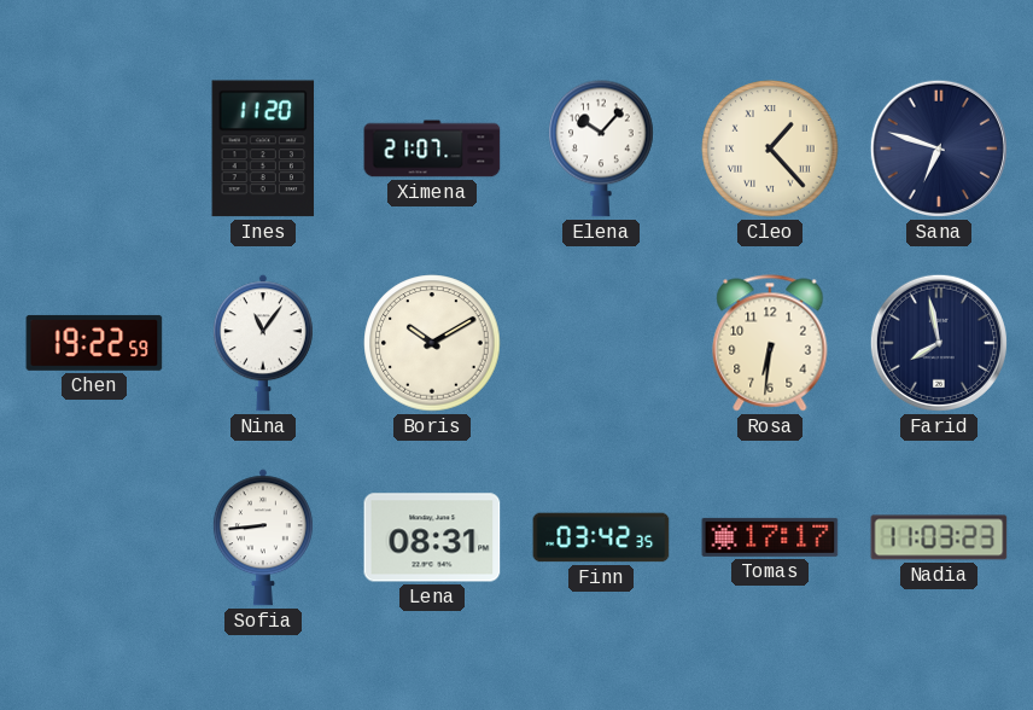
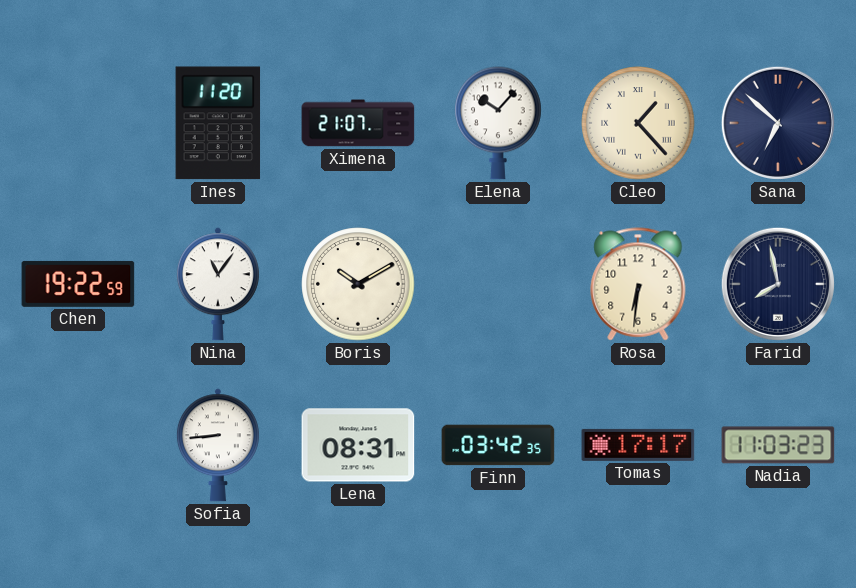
Sana: 6:48 -> 6:52 (778, 123)
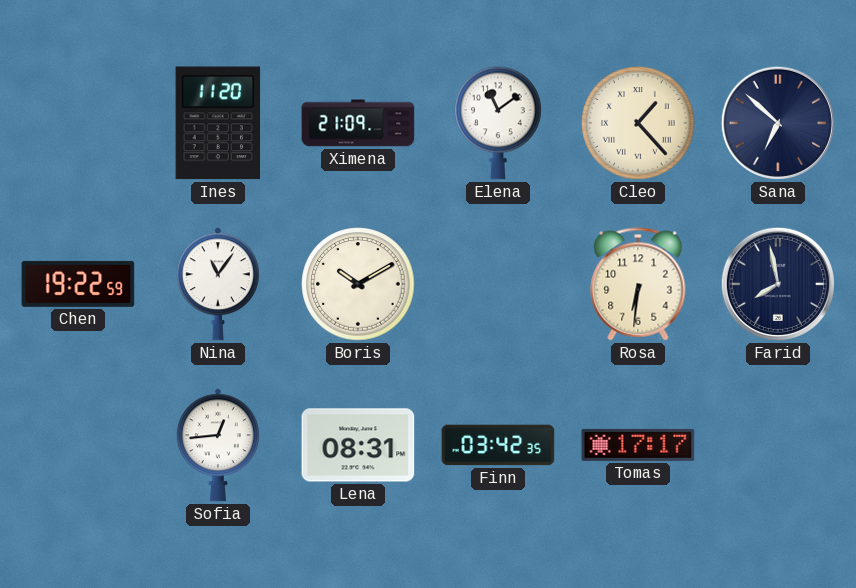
Ximena: 21:07 -> 21:09 (358, 123)
Elena: 10:07 -> 11:09 (498, 123)
Sofia: 8:44 -> 12:44 (218, 445)
Nadia: 11:03 -> none (778, 445)
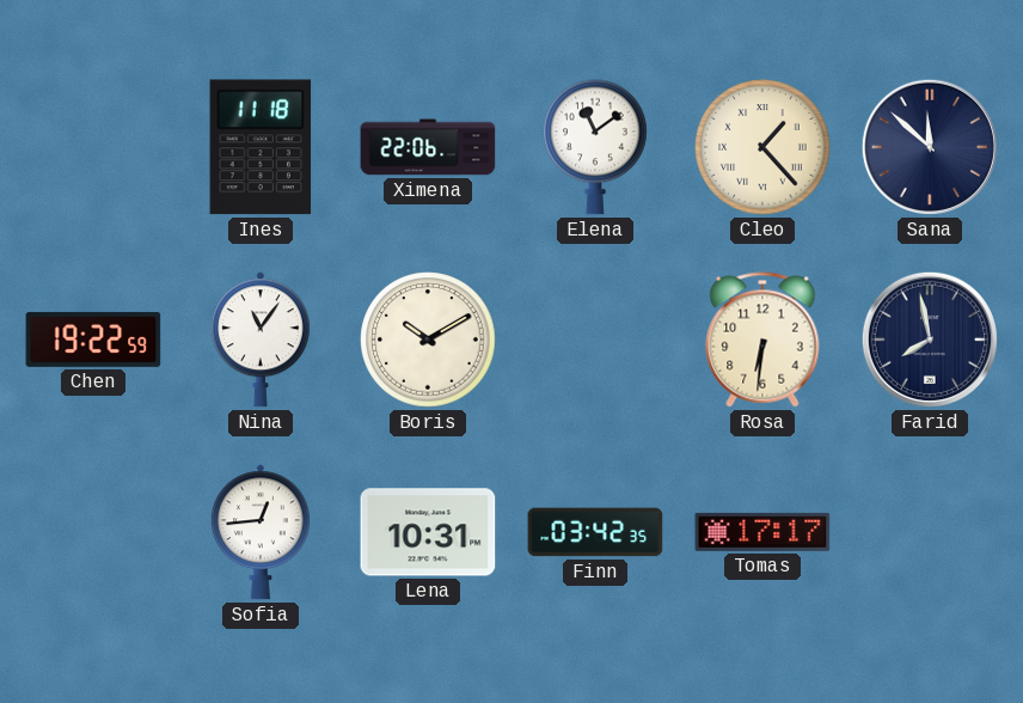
Ines: 11:20 -> 11:18 (261, 147)
Ximena: 21:09 -> 22:06 (428, 147)
Sana: 6:52 -> 11:52 (930, 147)
Lena: 08:31 -> 10:31 (428, 532)
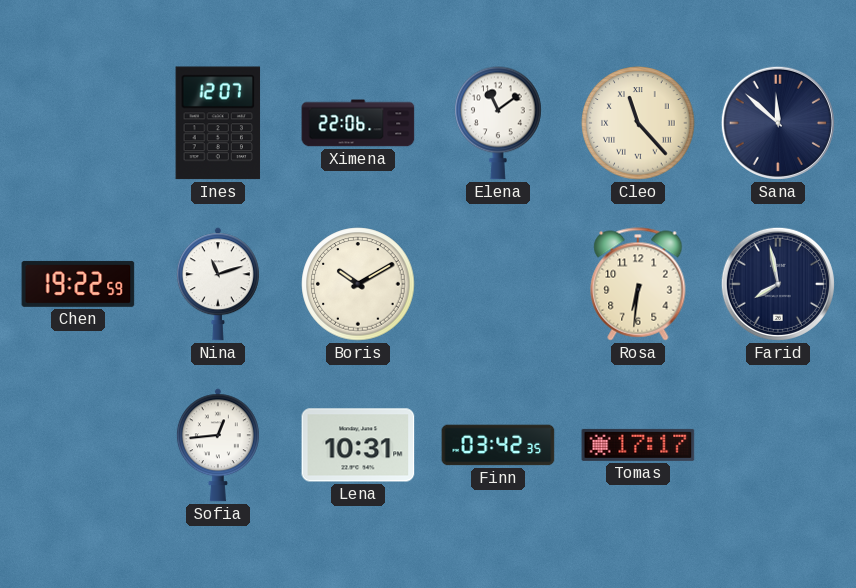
Ines: 11:18 -> 12:07 (218, 123)
Cleo: 1:23 -> 11:23 (638, 123)
Nina: 11:06 -> 11:12 (218, 284)
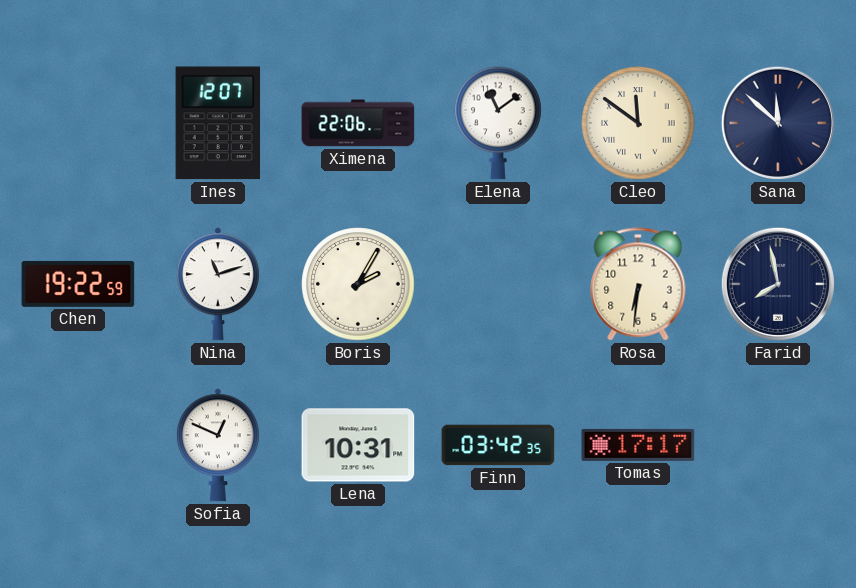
Cleo: 11:23 -> 11:51 (638, 123)
Boris: 10:10 -> 2:05 (358, 284)
Sofia: 12:44 -> 12:49 (218, 445)
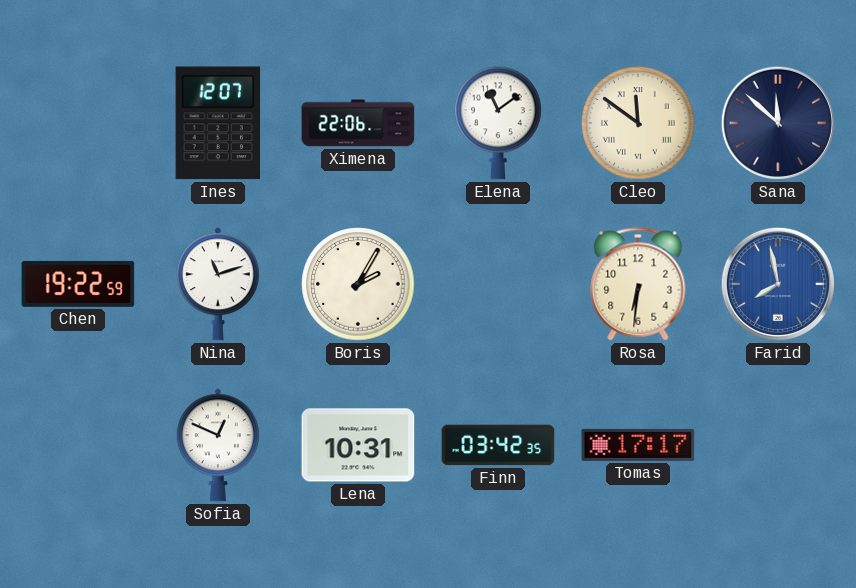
Farid dial: navy -> blue (778, 284)
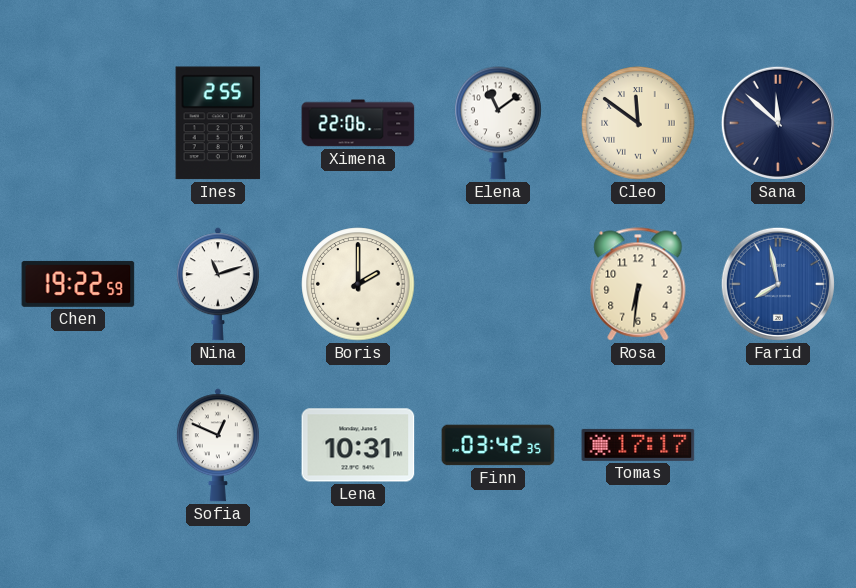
Ines: 12:07 -> 2:55 (218, 123)
Boris: 2:05 -> 2:00 (358, 284)
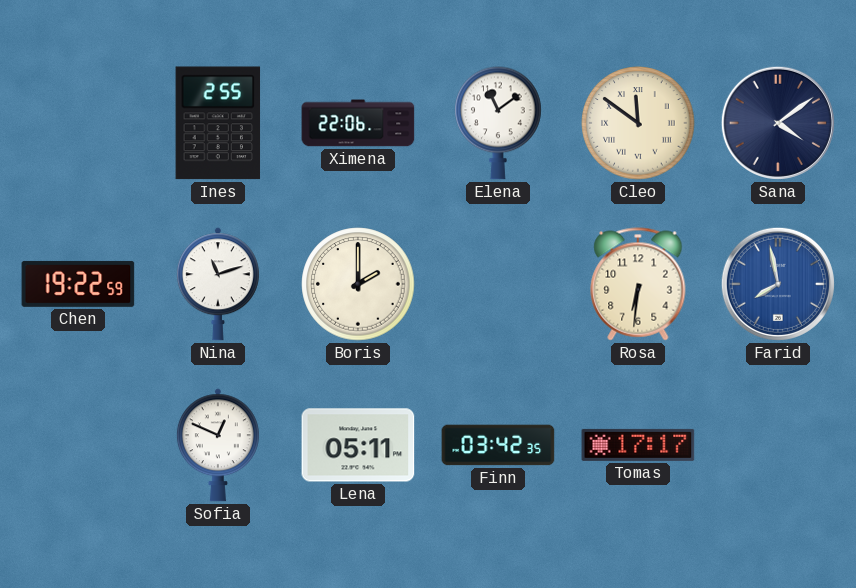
Sana: 11:52 -> 4:09 (778, 123)
Lena: 10:31 -> 05:11 (358, 445)
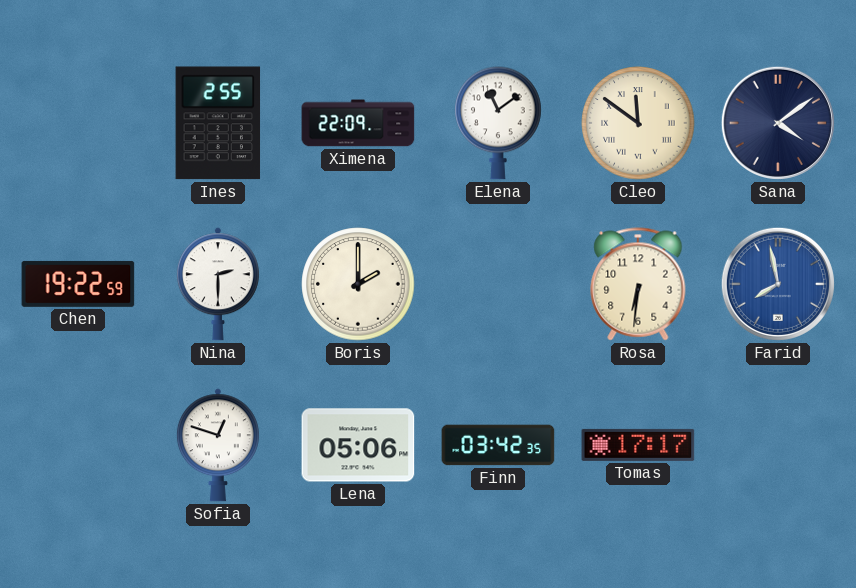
Ximena: 22:06 -> 22:09 (358, 123)
Nina: 11:12 -> 2:30 (218, 284)
Sofia: 12:49 -> 12:48 (218, 445)
Lena: 05:11 -> 05:06 (358, 445)
